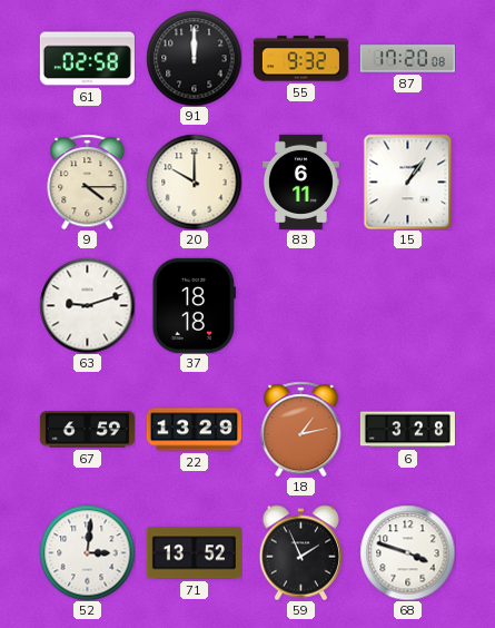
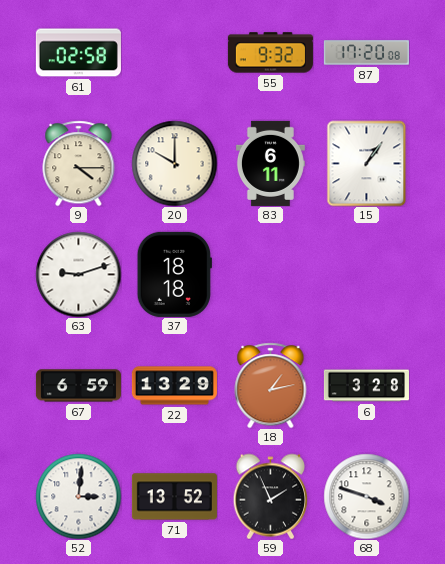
91: 12:00 -> none (194, 58)
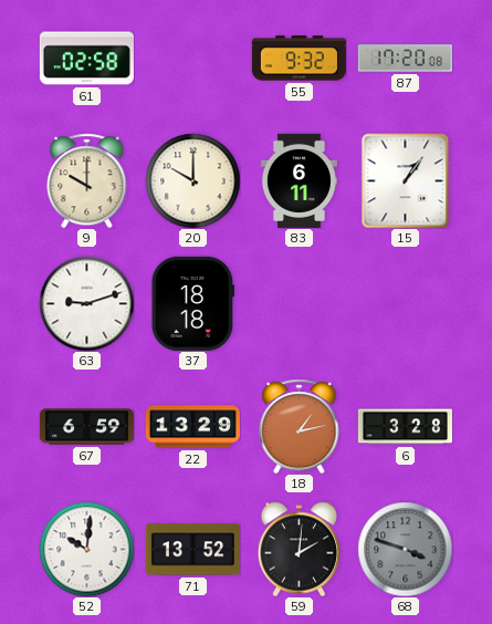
9: 4:15 -> 10:00 (87, 180)
52: 3:01 -> 10:01 (86, 549)
59: 1:56 -> 2:01 (300, 549)
68 dial: white -> grey (405, 549)
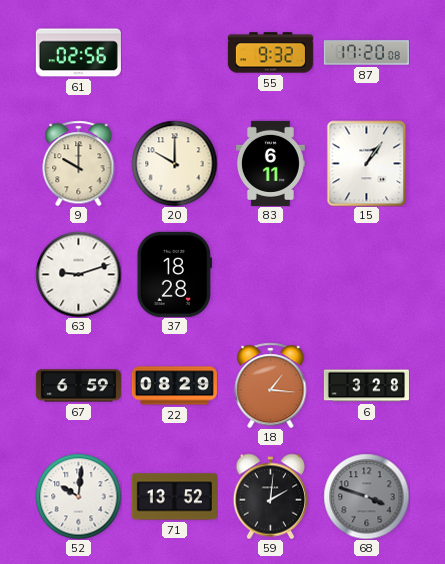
61: 02:58 -> 02:56 (78, 53)
37: 18:18 -> 18:28 (174, 274)
22: 13:29 -> 08:29 (174, 386)
18: 1:13 -> 1:16 (271, 385)
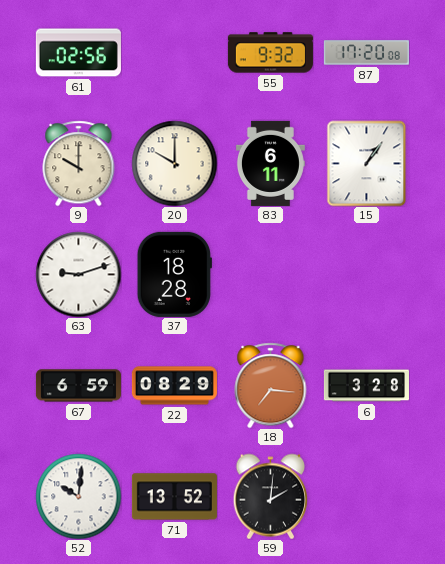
18: 1:16 -> 7:16 (271, 385)
68: 3:48 -> none (366, 496)
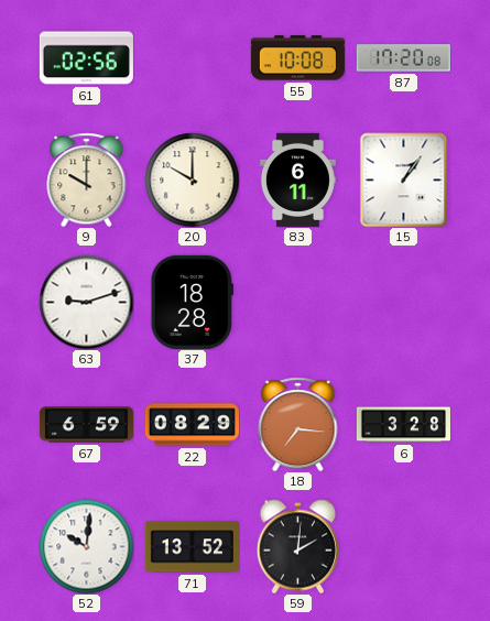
55: 9:32 -> 10:08 (297, 58)
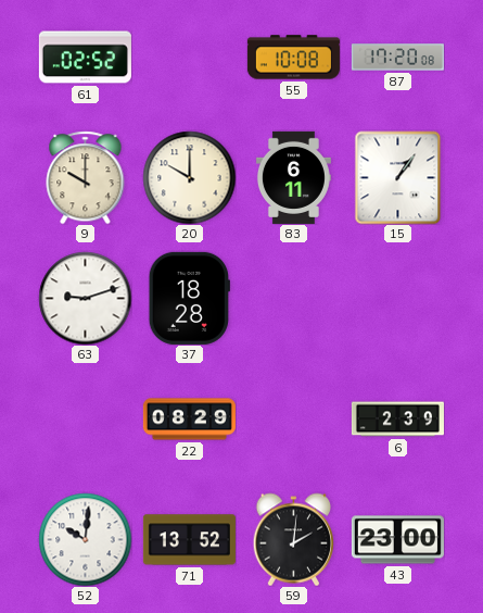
61: 02:56 -> 02:52 (85, 58)
67: 6:59 -> none (86, 425)
18: 7:16 -> none (298, 424)
6: 3:28 -> 2:39 (397, 420)
43: none -> 23:00 (397, 540)
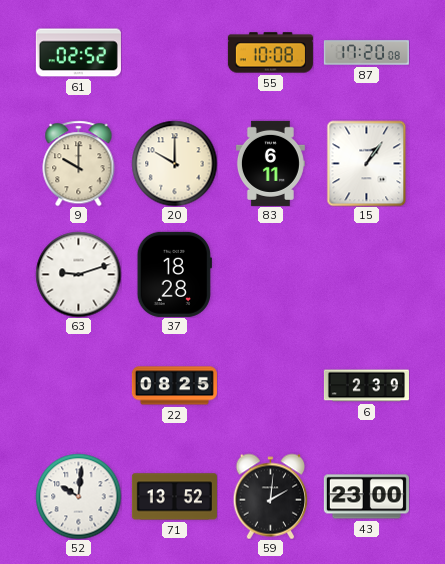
22: 08:29 -> 08:25 (174, 386)
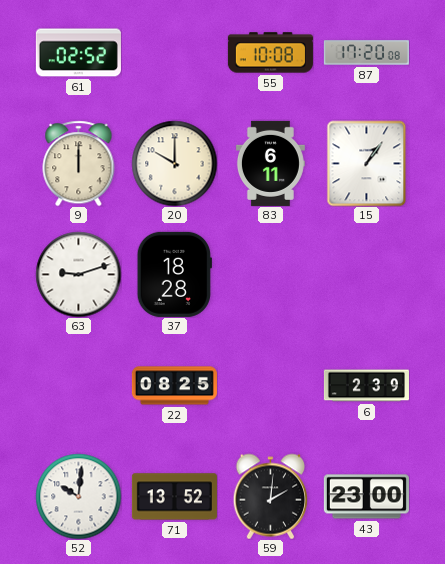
9: 10:00 -> 12:00 (79, 163)
